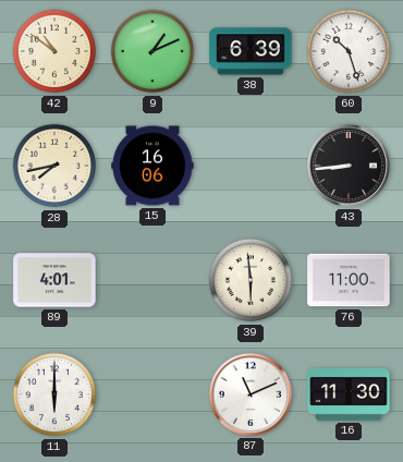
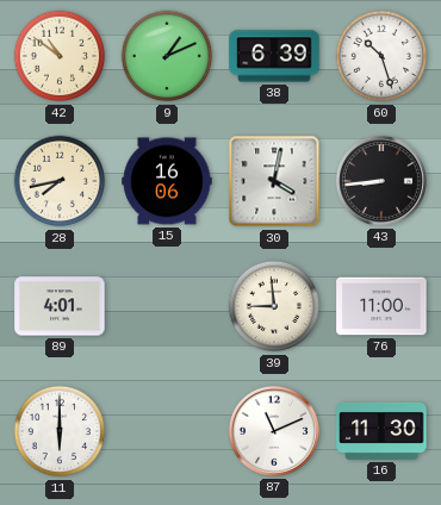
30: none -> 4:02 (274, 181)
39: 5:59 -> 8:59 (274, 306)
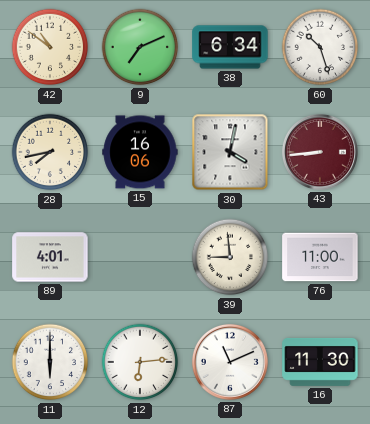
9: 1:11 -> 7:11 (140, 47)
38: 6:39 -> 6:34 (230, 47)
43 dial: black -> burgundy (320, 152)
12: none -> 6:14 (140, 362)
